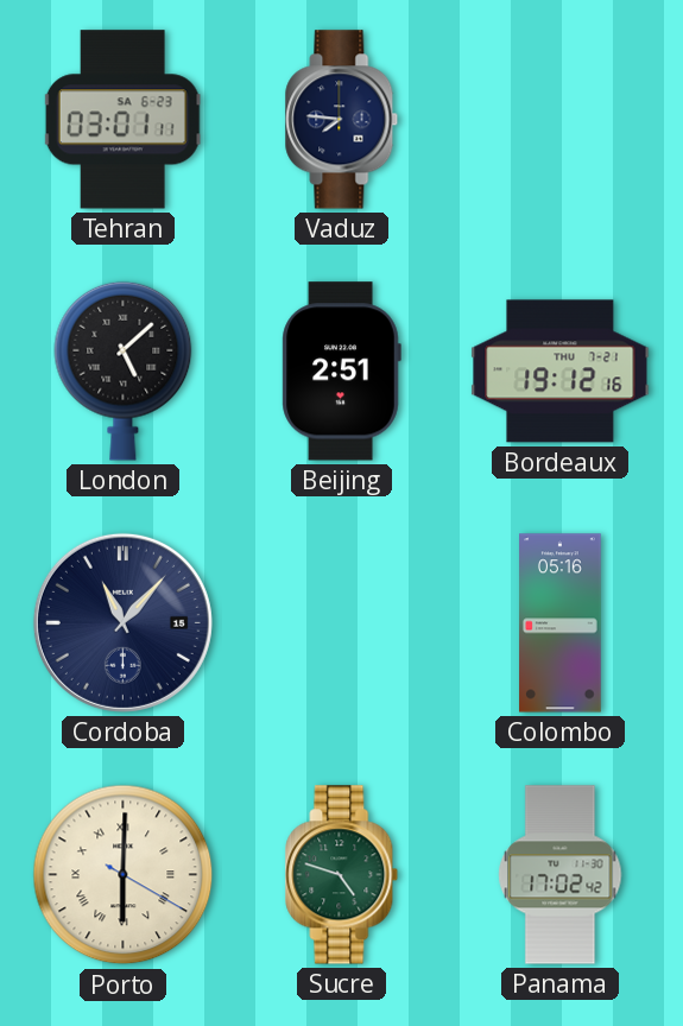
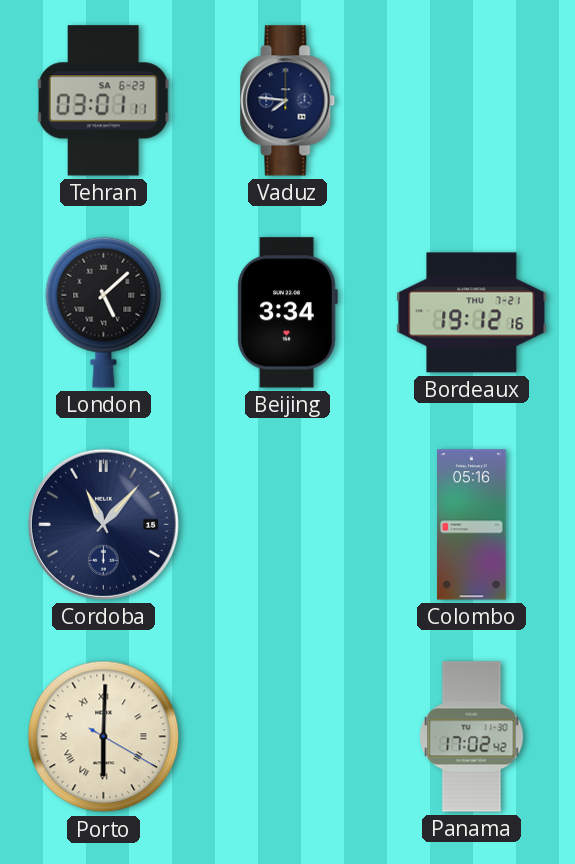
Beijing: 2:51 -> 3:34 (287, 313)
Sucre: 4:48 -> none (342, 875)
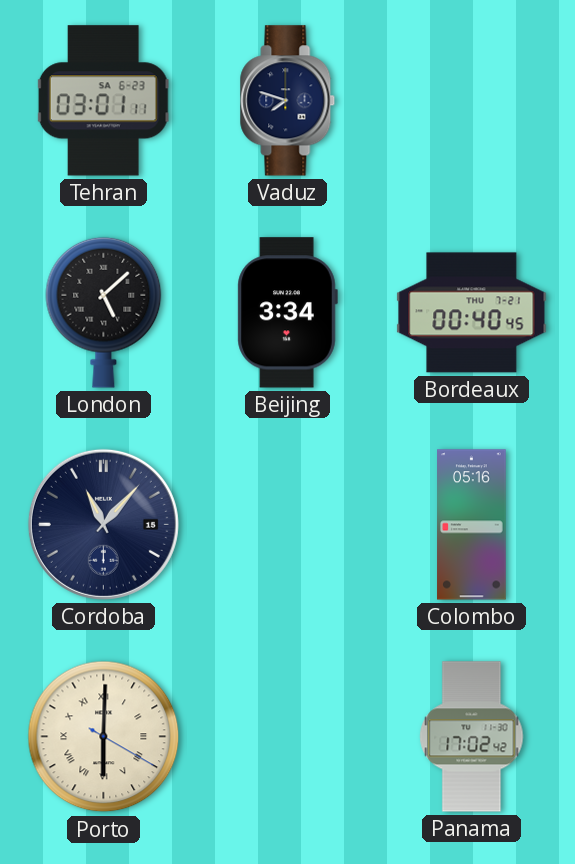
Vaduz: 7:46 -> 7:48 (288, 101)
Bordeaux: 19:12 -> 00:40 (472, 313)
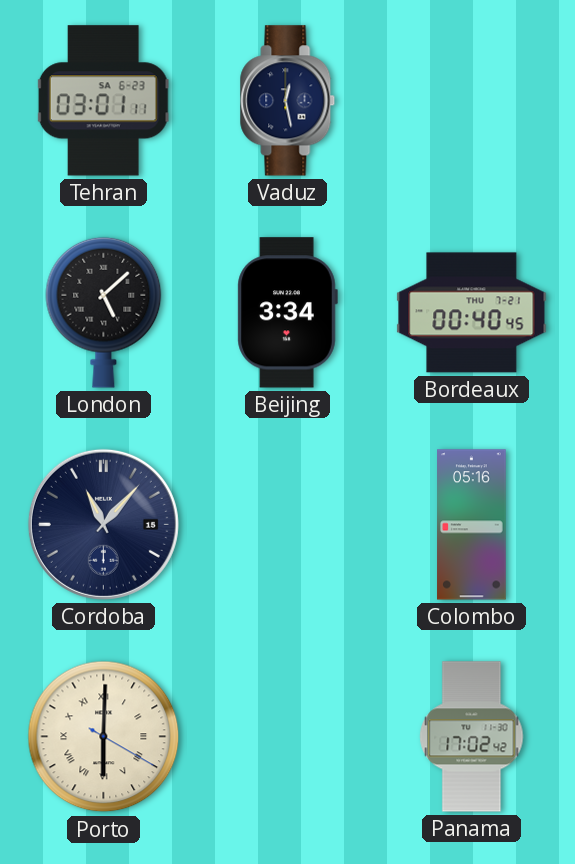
Vaduz: 7:48 -> 12:28 (288, 101)
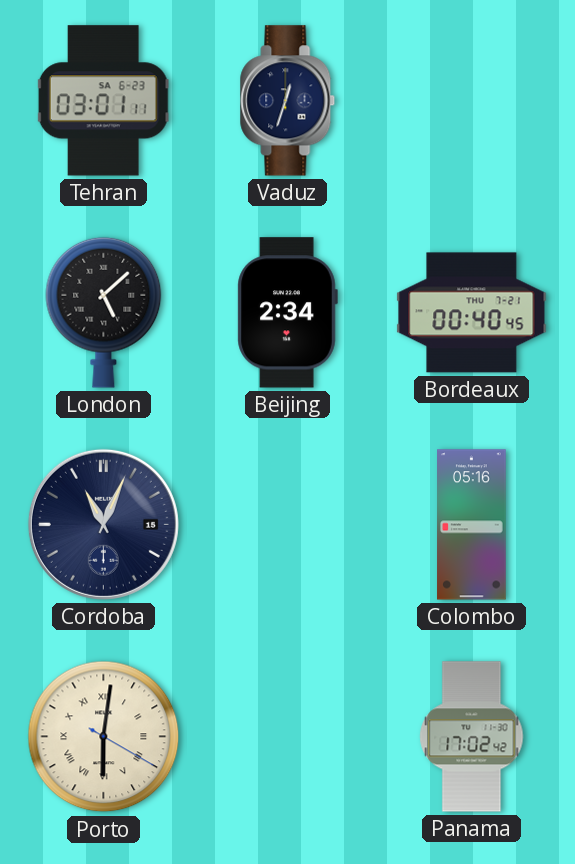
Vaduz: 12:28 -> 12:33 (288, 101)
Beijing: 3:34 -> 2:34 (287, 313)
Cordoba: 11:07 -> 11:04 (103, 524)
Porto: 6:00 -> 6:01 (104, 737)
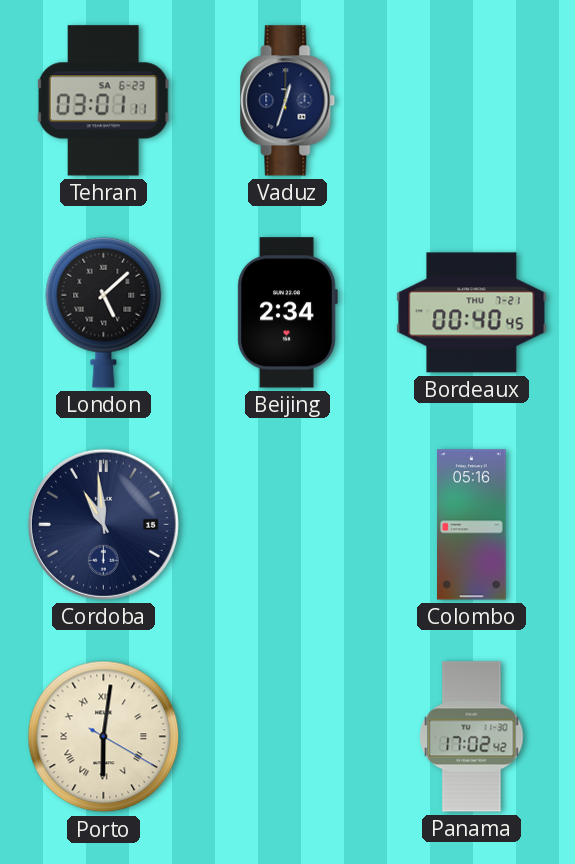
Cordoba: 11:04 -> 10:59 (103, 524)
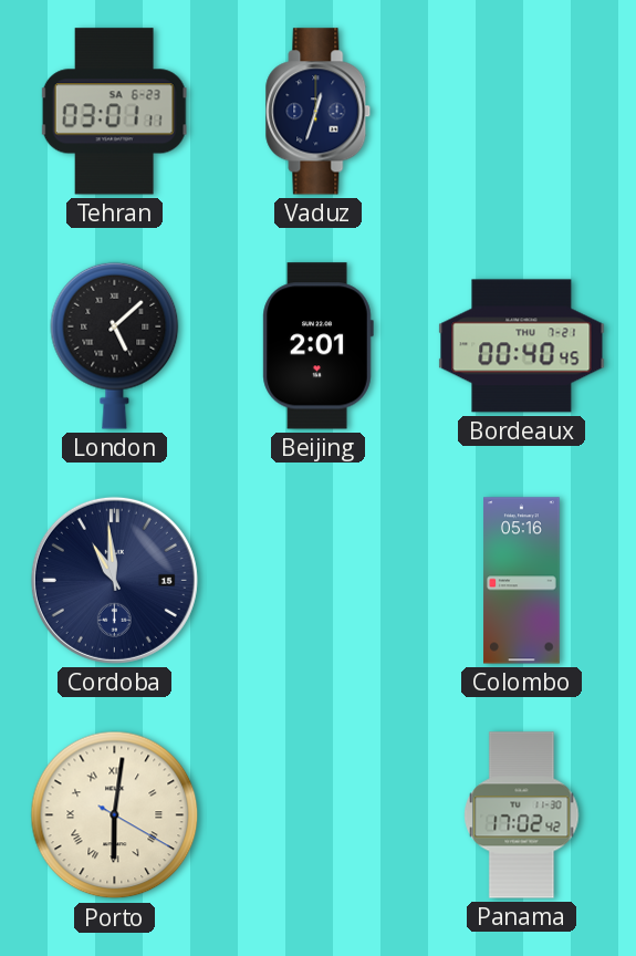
Beijing: 2:34 -> 2:01 (317, 346)
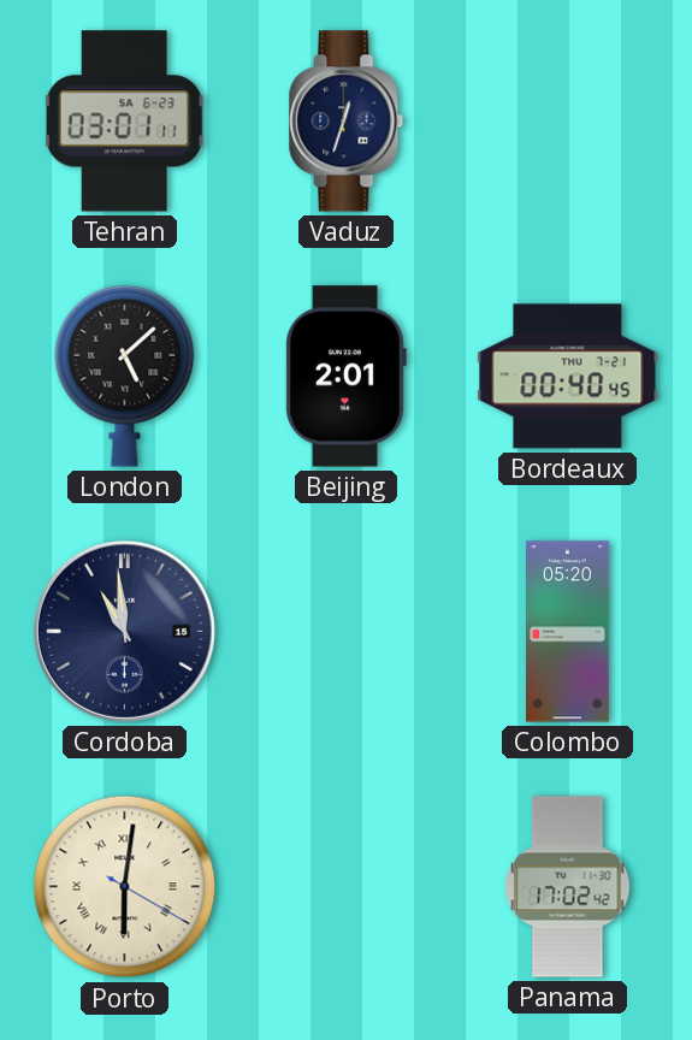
Colombo: 05:16 -> 05:20 (568, 632)
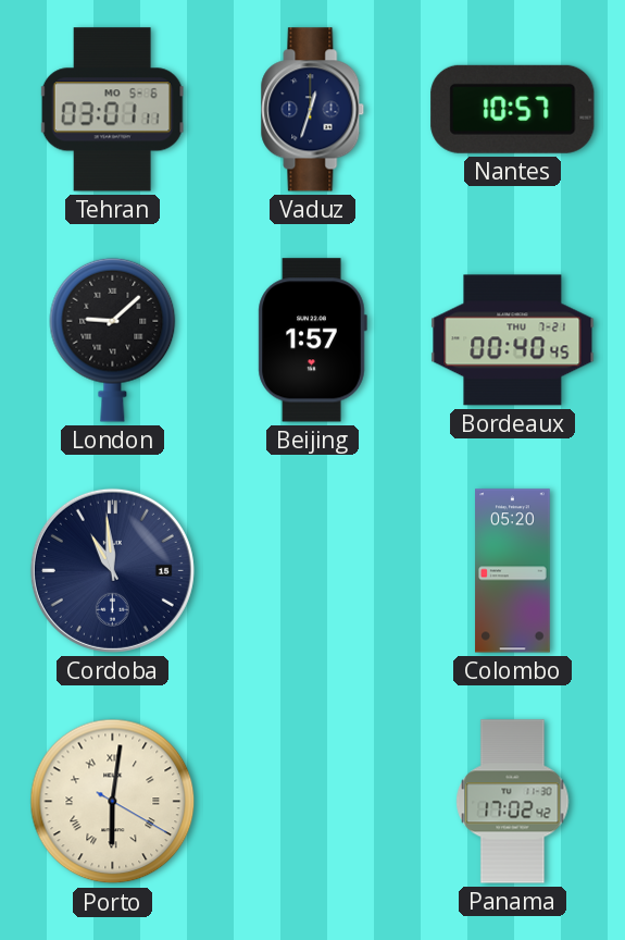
Tehran date: SA 6-23 -> MO 5-6 (112, 110)
Nantes: none -> 10:57 (513, 109)
London: 5:08 -> 9:08 (113, 339)
Beijing: 2:01 -> 1:57 (312, 341)
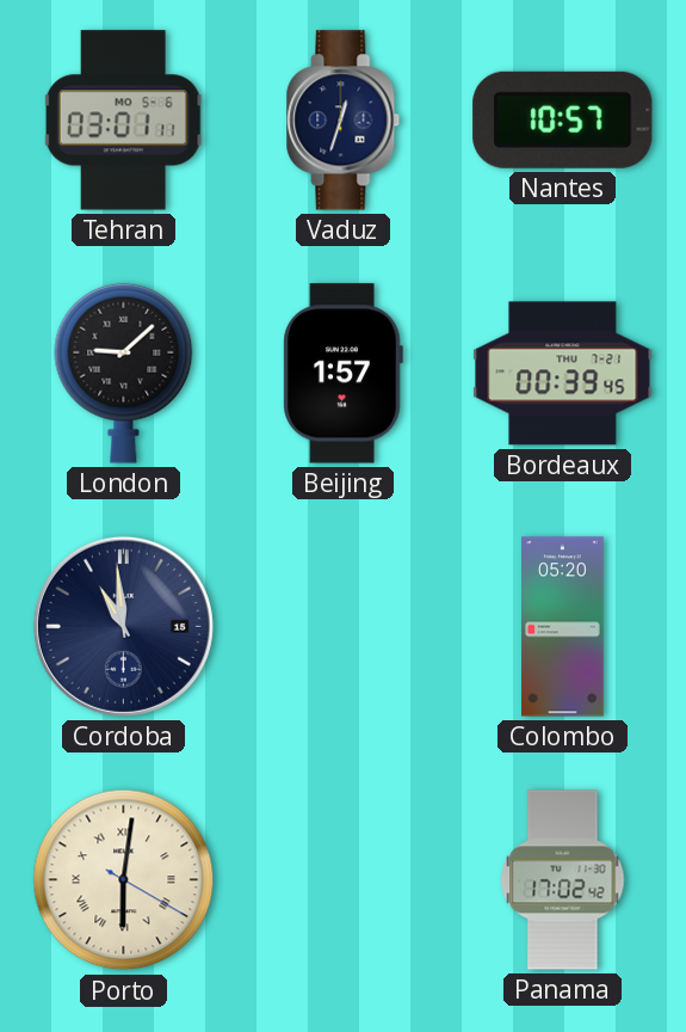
Bordeaux: 00:40 -> 00:39 (563, 374)
